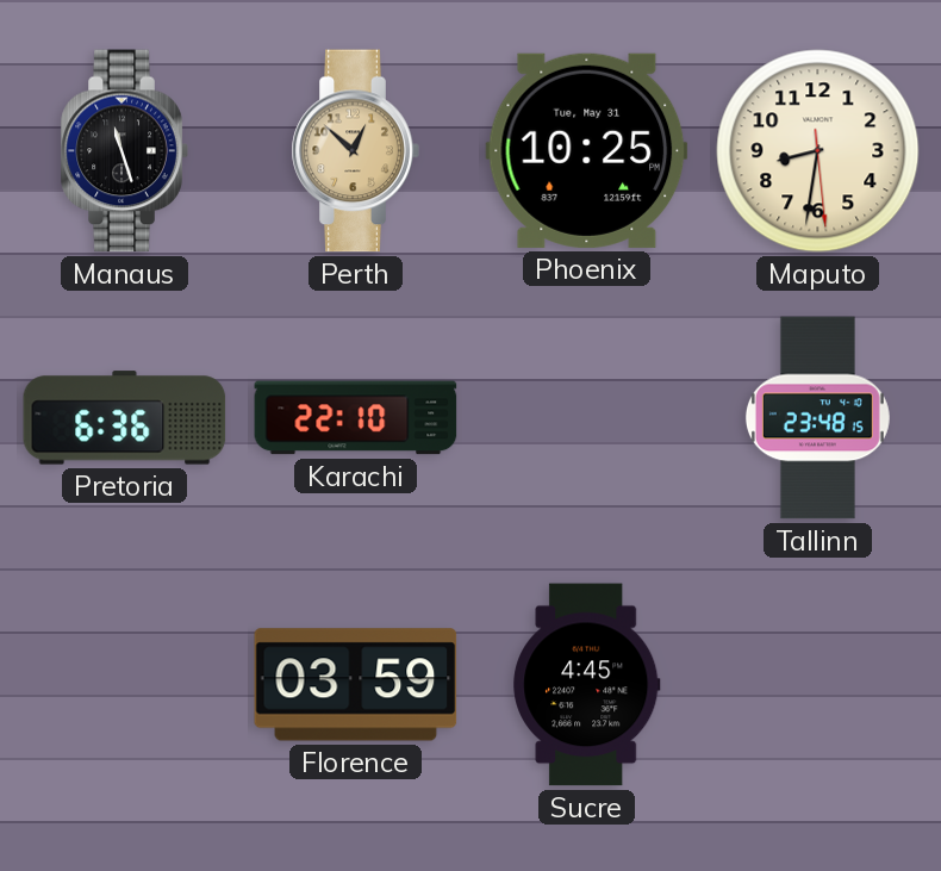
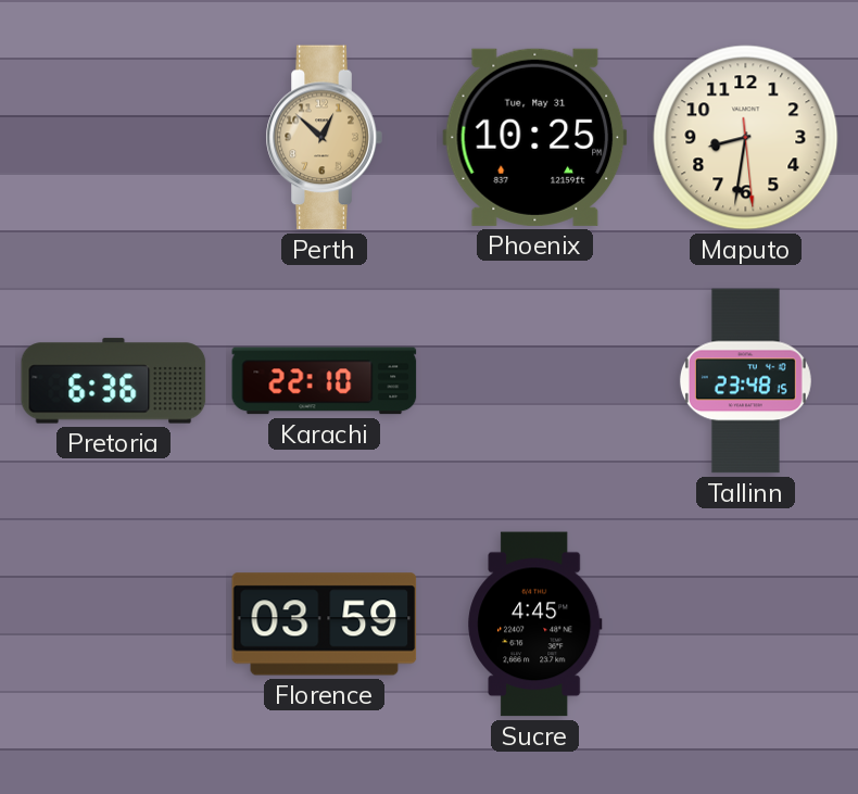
Manaus: 11:27 -> none (124, 151)
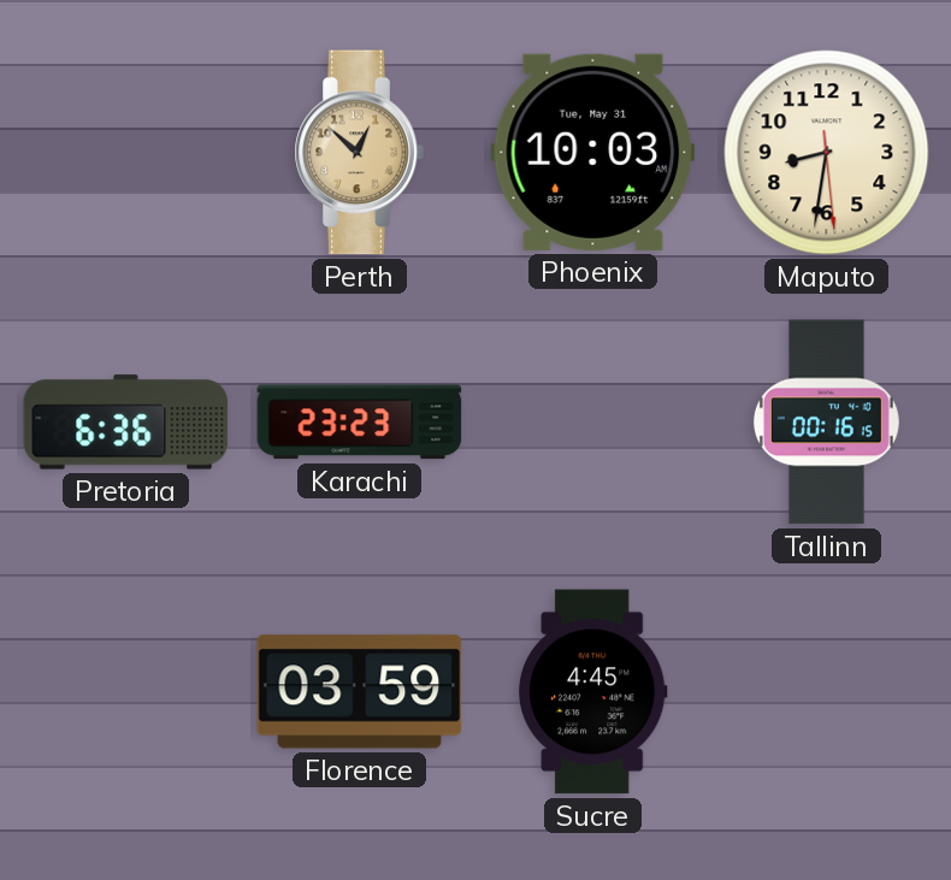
Phoenix: 10:25 -> 10:03 (593, 152)
Karachi: 22:10 -> 23:23 (360, 423)
Tallinn: 23:48 -> 00:16 (826, 423)
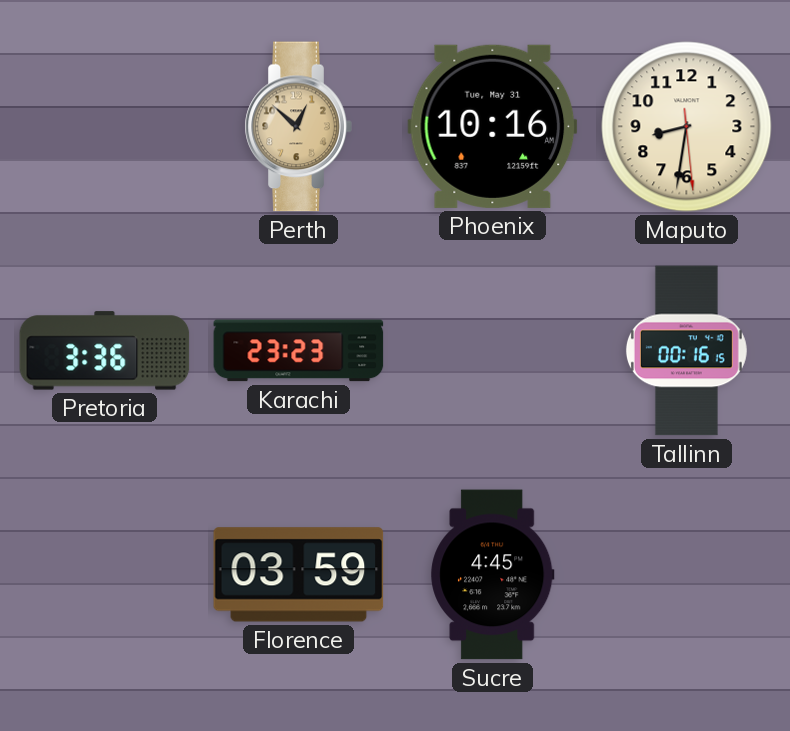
Phoenix: 10:03 -> 10:16 (493, 126)
Pretoria: 6:36 -> 3:36 (105, 351)
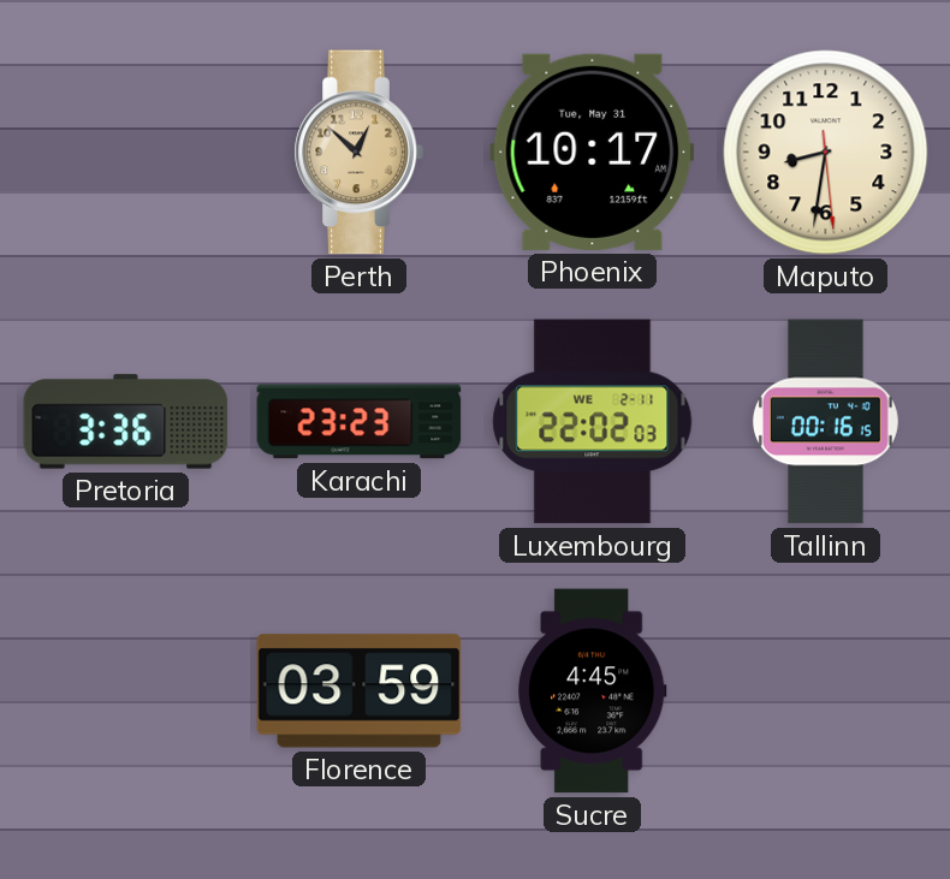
Phoenix: 10:16 -> 10:17 (593, 152)
Luxembourg: none -> 22:02 (593, 422)
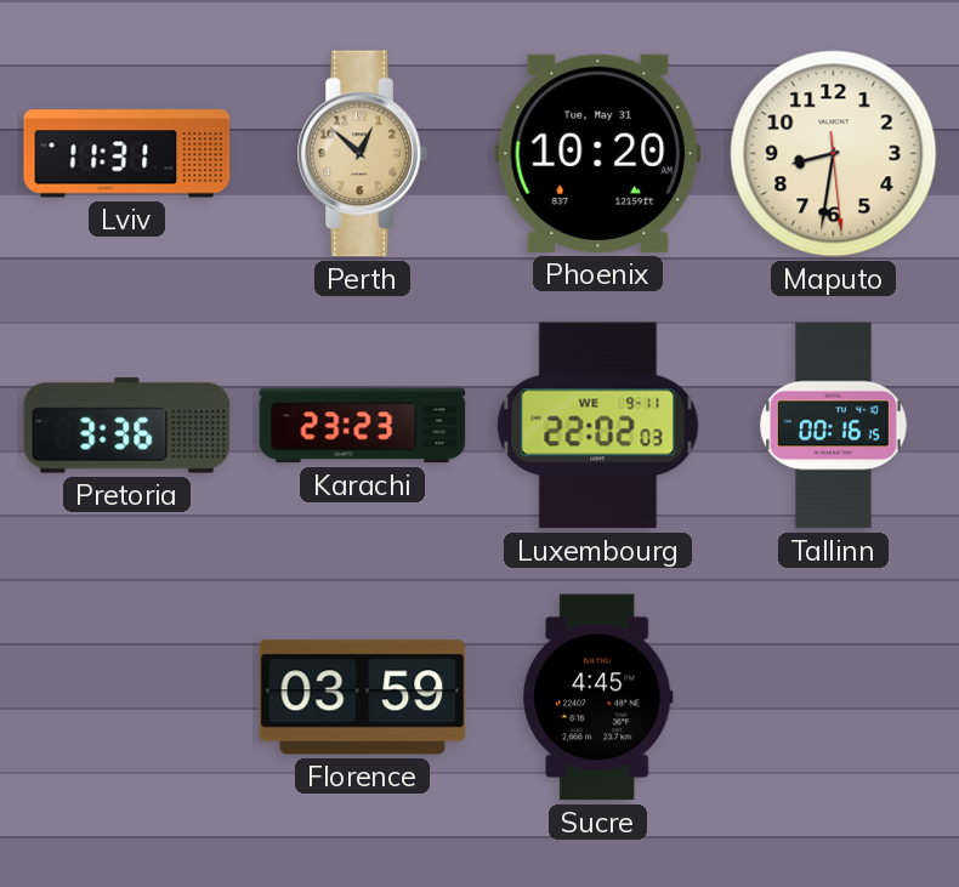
Lviv: none -> 11:31 (127, 154)
Phoenix: 10:17 -> 10:20 (598, 153)
Luxembourg date: WE 2-11 -> WE 9-11 (598, 426)
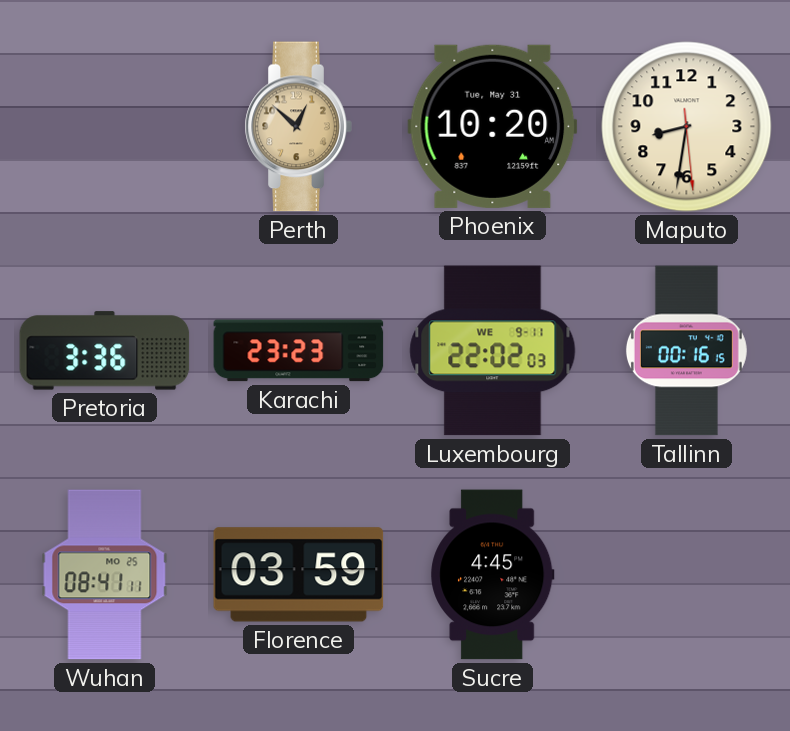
Lviv: 11:31 -> none (127, 154)
Wuhan: none -> 08:41 (105, 575)
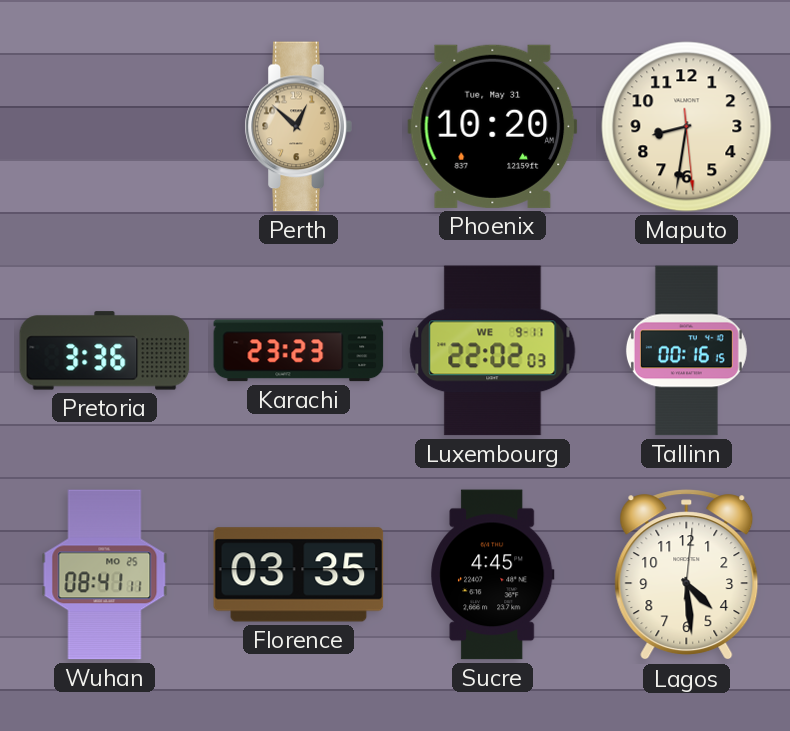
Florence: 03:59 -> 03:35 (299, 575)
Lagos: none -> 4:29 (687, 575)
